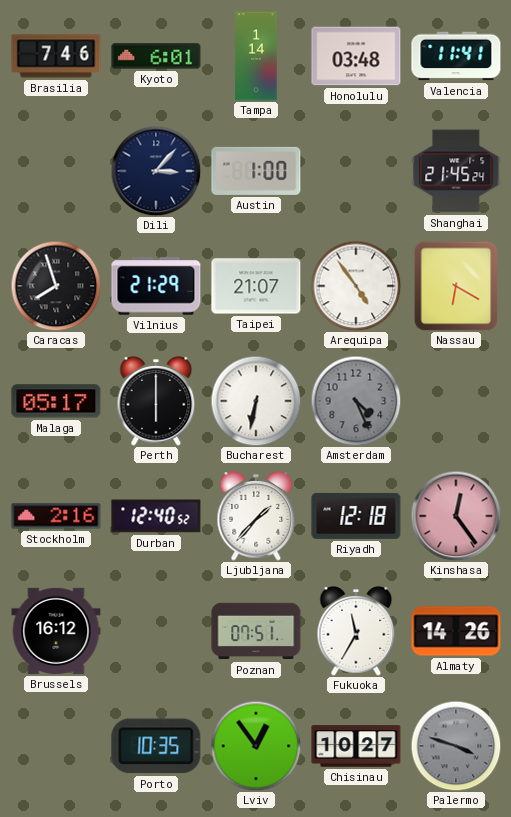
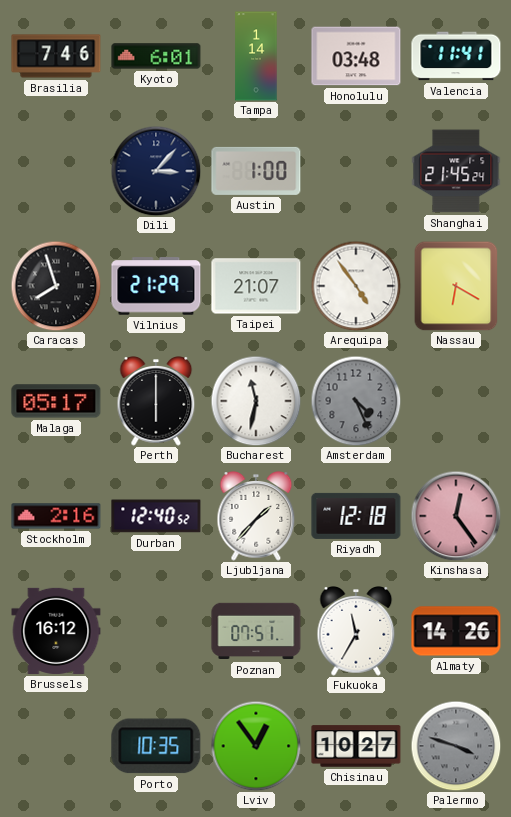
Bucharest: 6:32 -> 11:32 (256, 401)
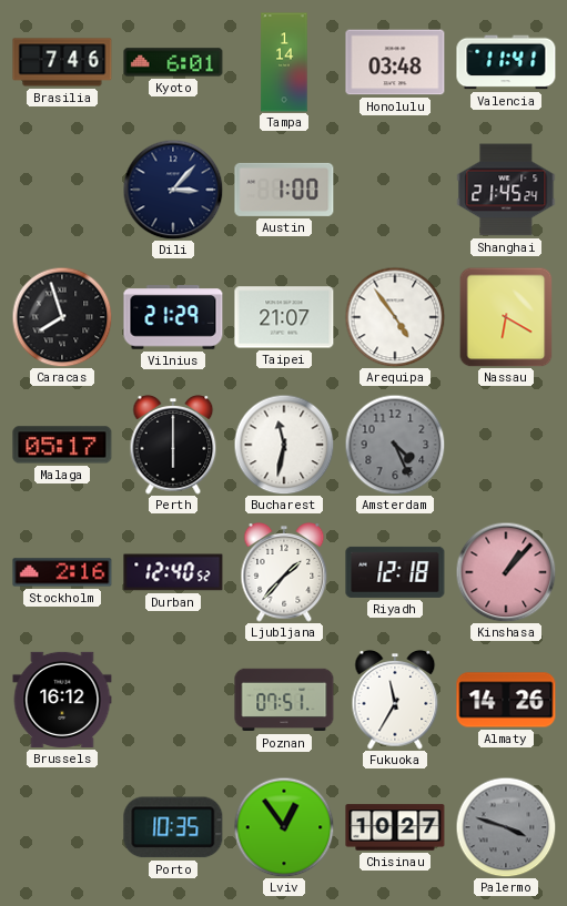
Kinshasa: 12:24 -> 1:07 (506, 572)
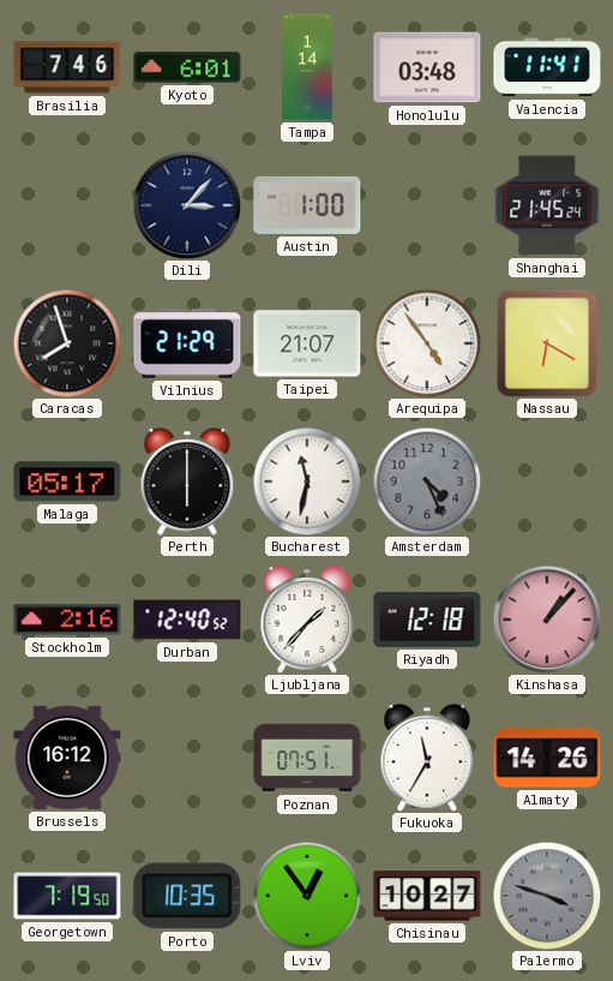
Georgetown: none -> 7:19 (67, 896)
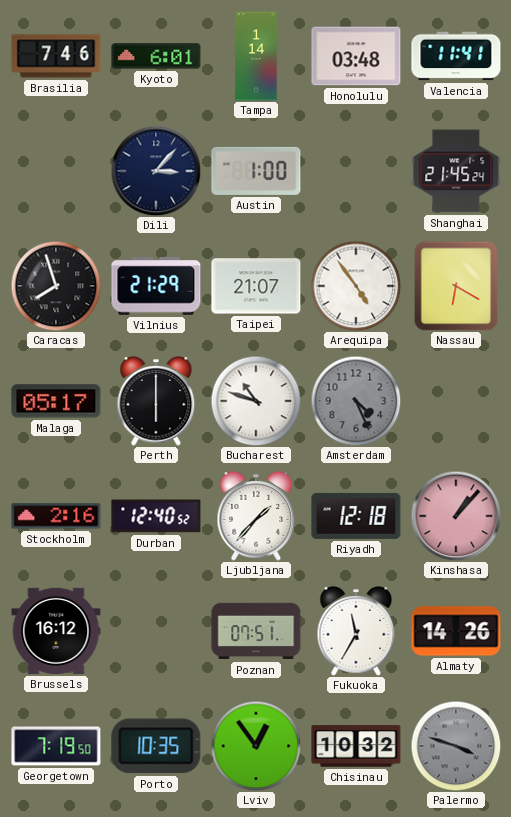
Bucharest: 11:32 -> 10:48 (256, 401)
Chisinau: 10:27 -> 10:32 (356, 746)
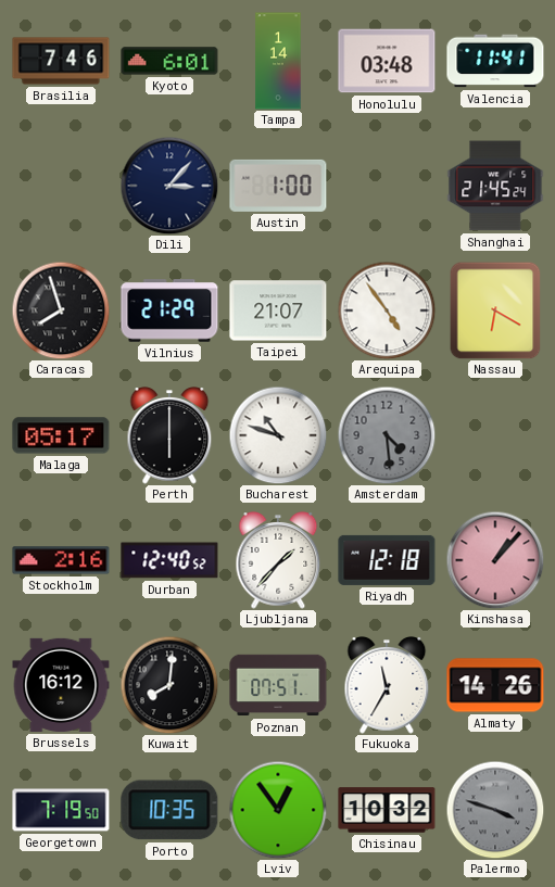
Amsterdam: 4:26 -> 4:29 (387, 435)
Kuwait: none -> 8:01 (169, 685)
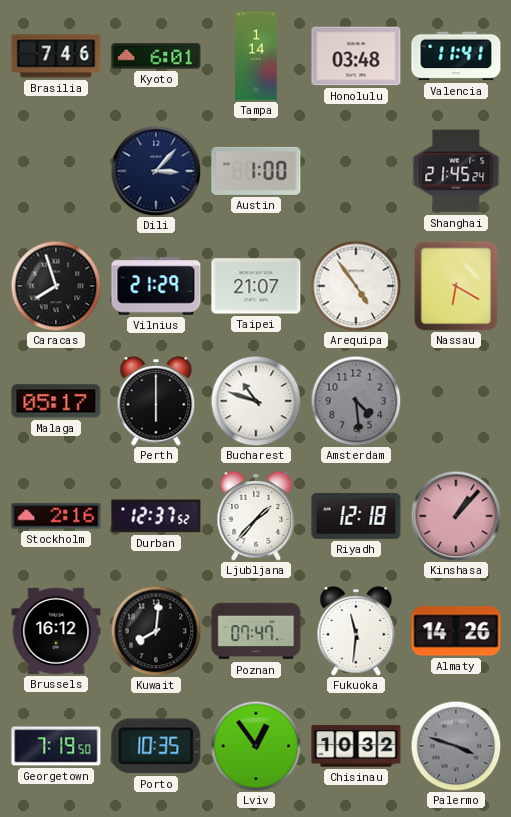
Durban: 12:40 -> 12:37 (156, 516)
Poznan: 07:51 -> 07:47 (256, 631)
Fukuoka: 11:35 -> 11:31 (356, 631)
